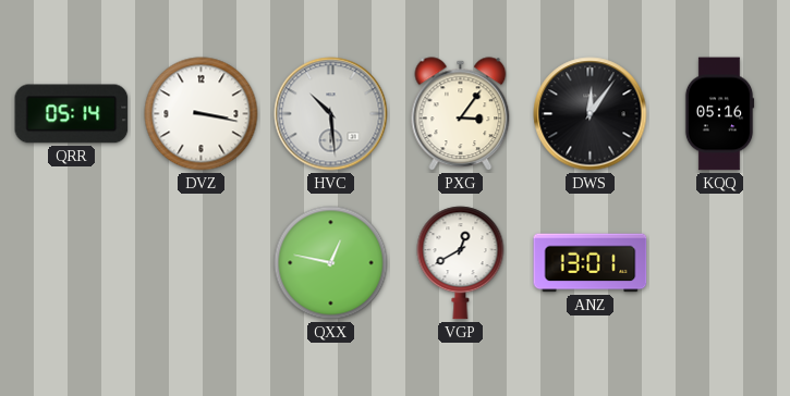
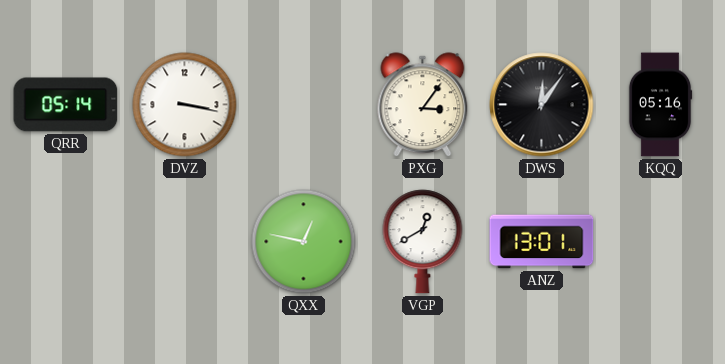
HVC: 10:29 -> none (331, 114)
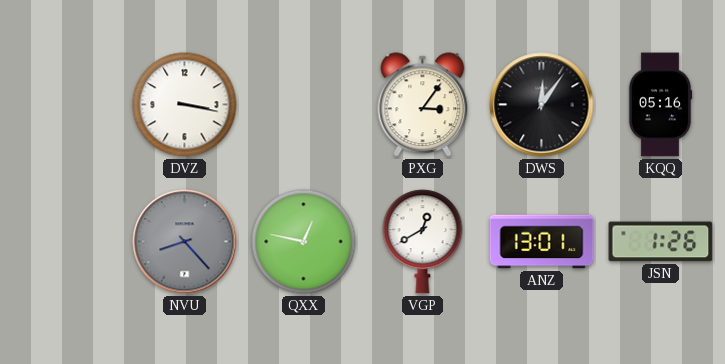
QRR: 05:14 -> none (66, 105)
NVU: none -> 8:23 (185, 242)
JSN: none -> 1:26 (661, 242)
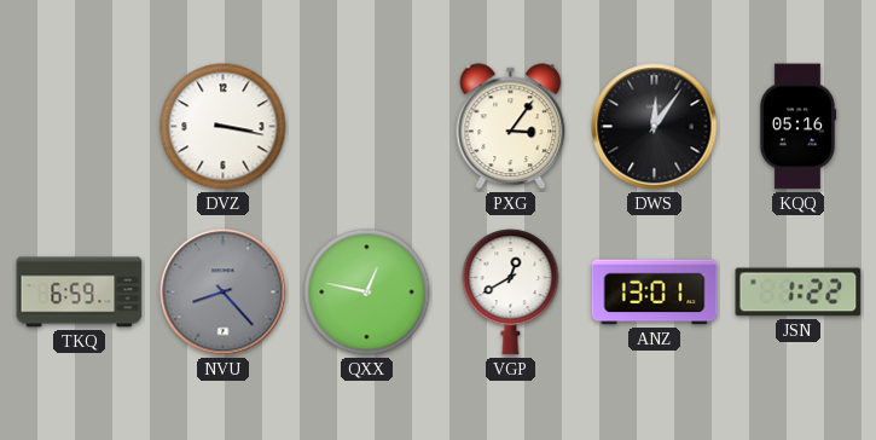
TKQ: none -> 6:59 (80, 293)
JSN: 1:26 -> 1:22 (799, 293)
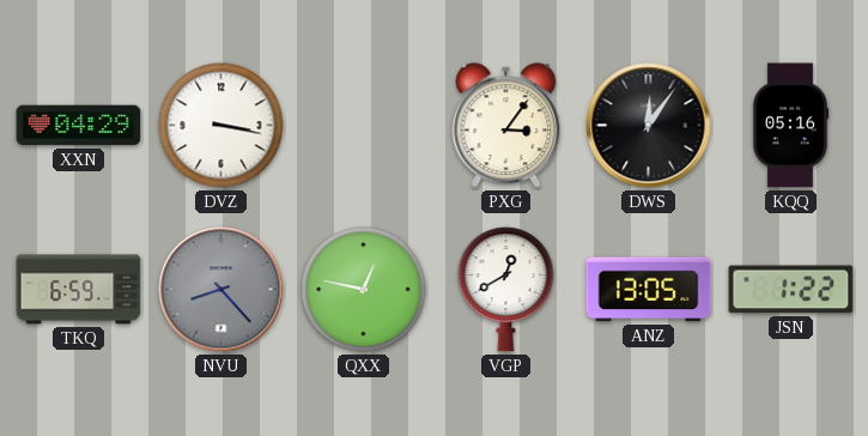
XXN: none -> 04:29 (79, 126)
ANZ: 13:01 -> 13:05 (649, 290)
